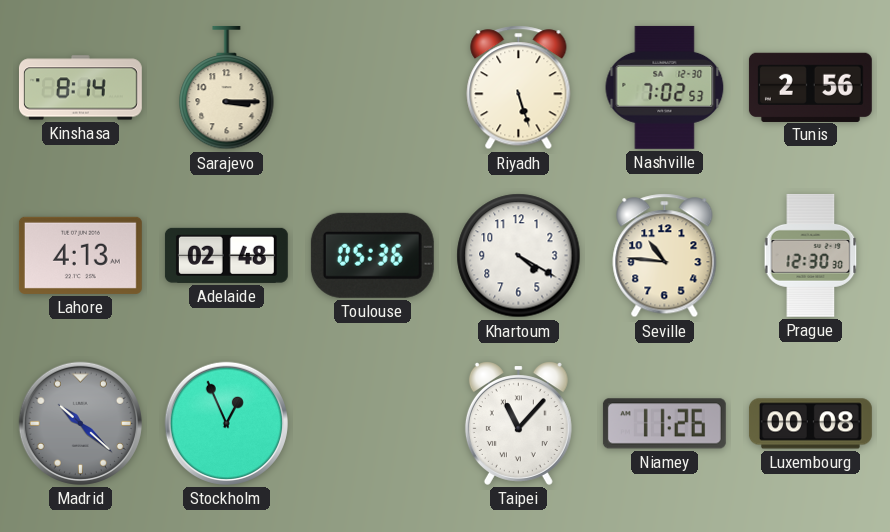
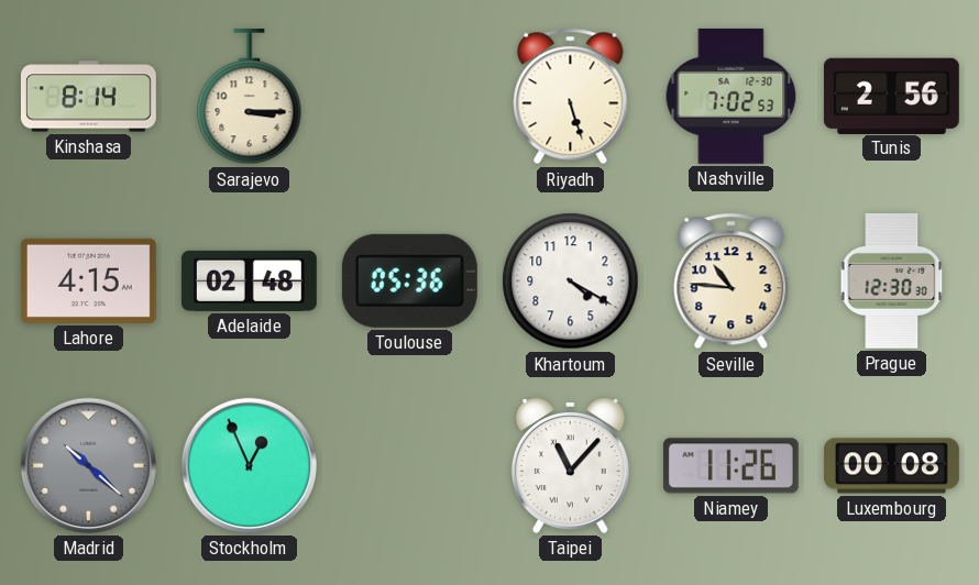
Lahore: 4:13 -> 4:15 (88, 280)
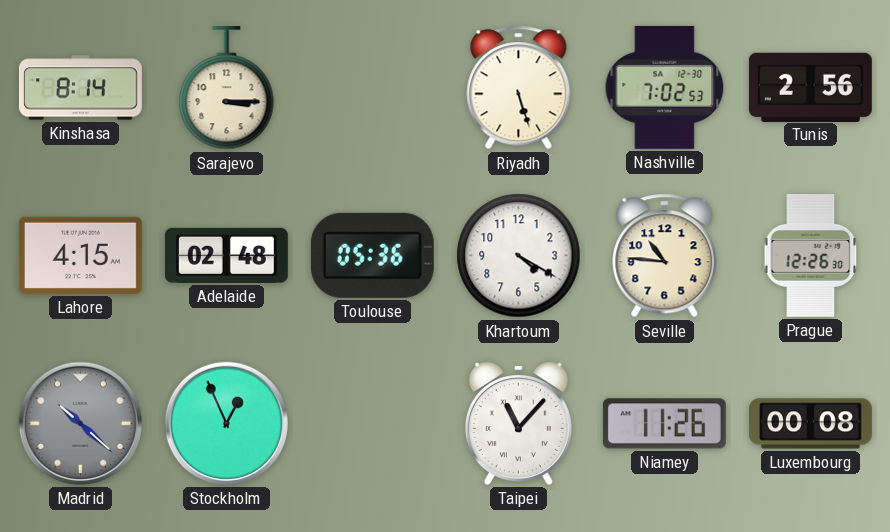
Prague: 12:30 -> 12:26 (811, 255)
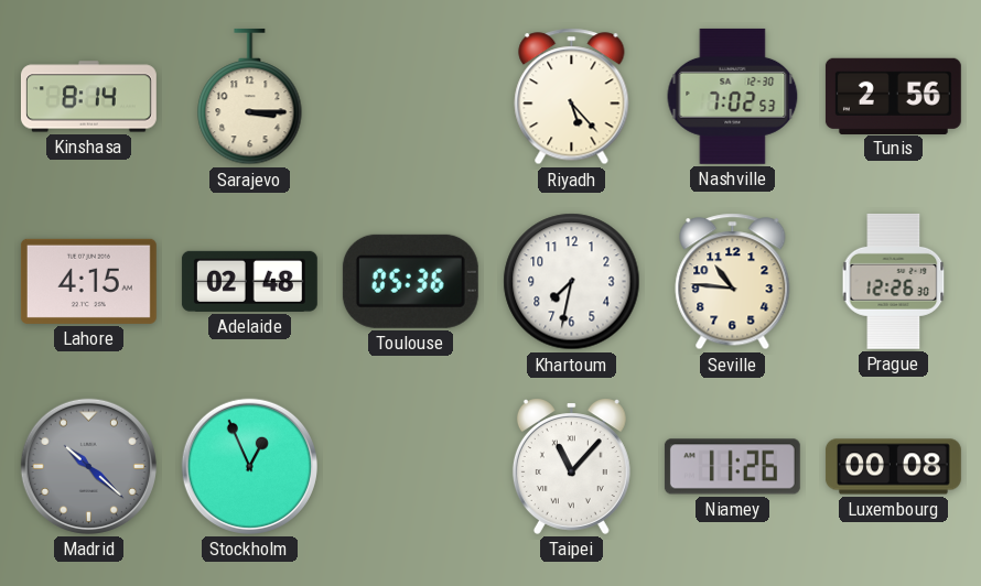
Riyadh: 5:27 -> 5:23 (572, 97)
Khartoum: 4:20 -> 7:32 (572, 282)
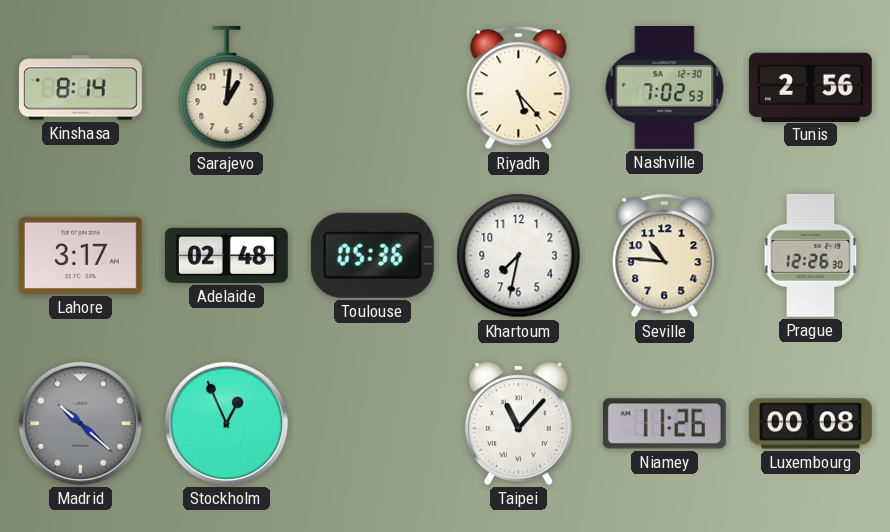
Sarajevo: 3:15 -> 1:01 (227, 88)
Lahore: 4:15 -> 3:17 (80, 255)
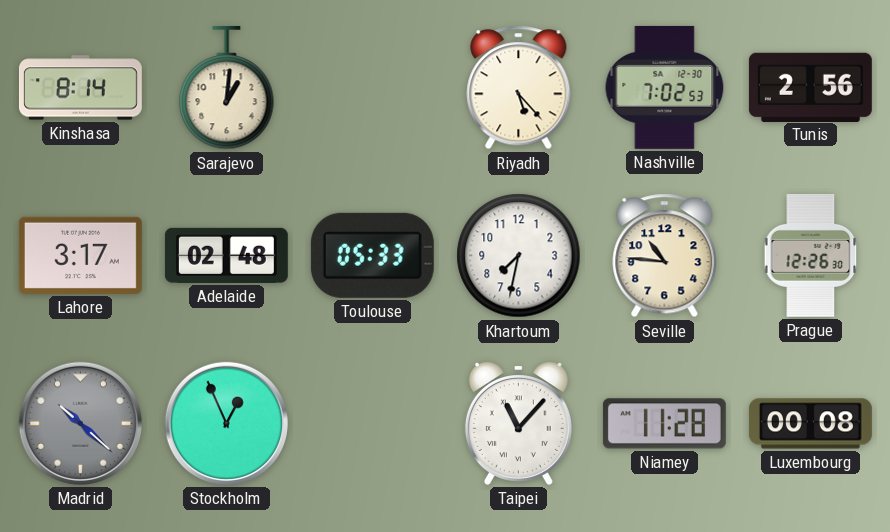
Toulouse: 05:36 -> 05:33 (372, 255)
Niamey: 11:26 -> 11:28 (664, 424)
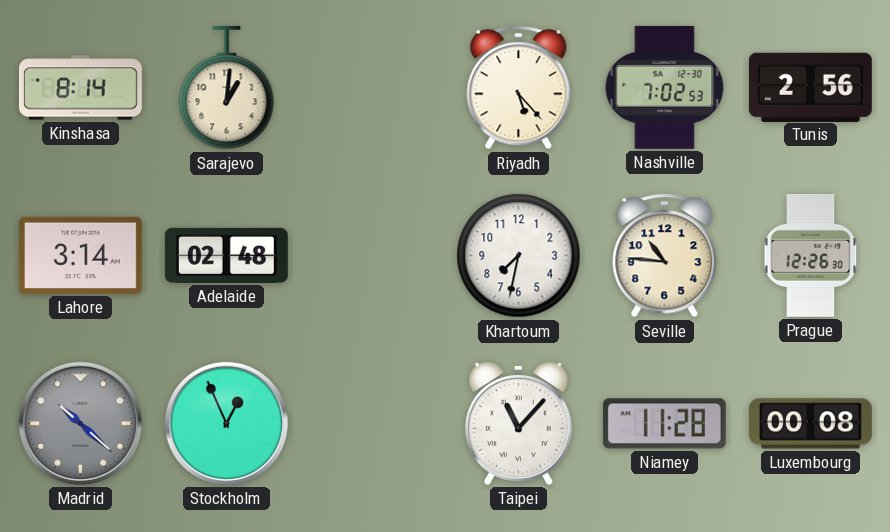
Lahore: 3:17 -> 3:14 (80, 255)
Toulouse: 05:33 -> none (372, 255)
